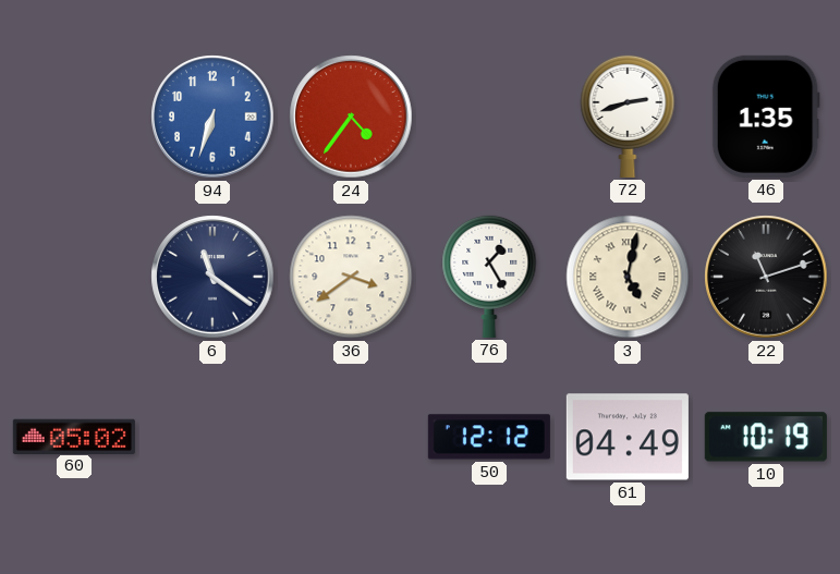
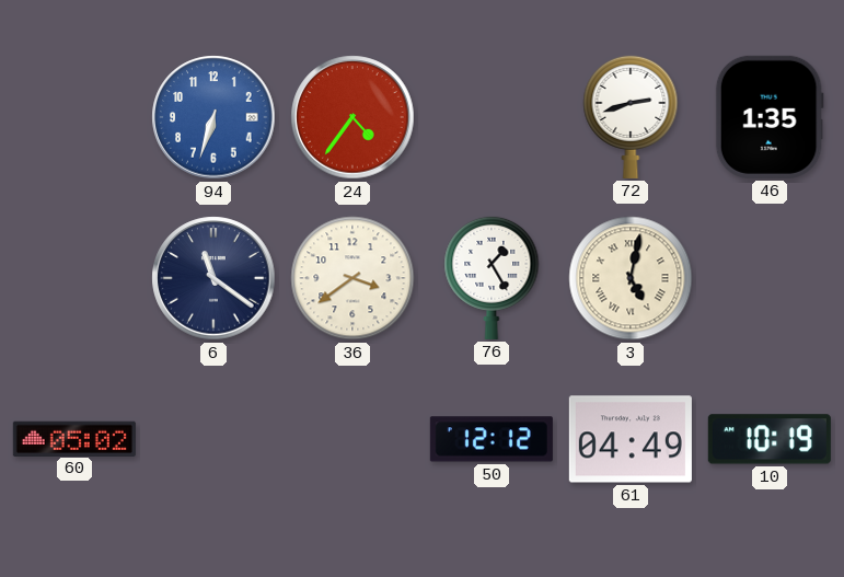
22: 11:12 -> none (766, 277)
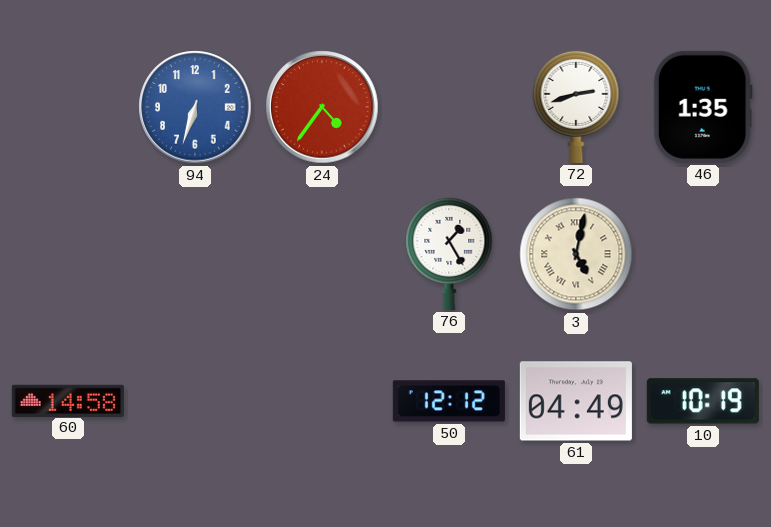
6: 11:21 -> none (213, 278)
36: 3:39 -> none (352, 278)
60: 05:02 -> 14:58 (68, 400)
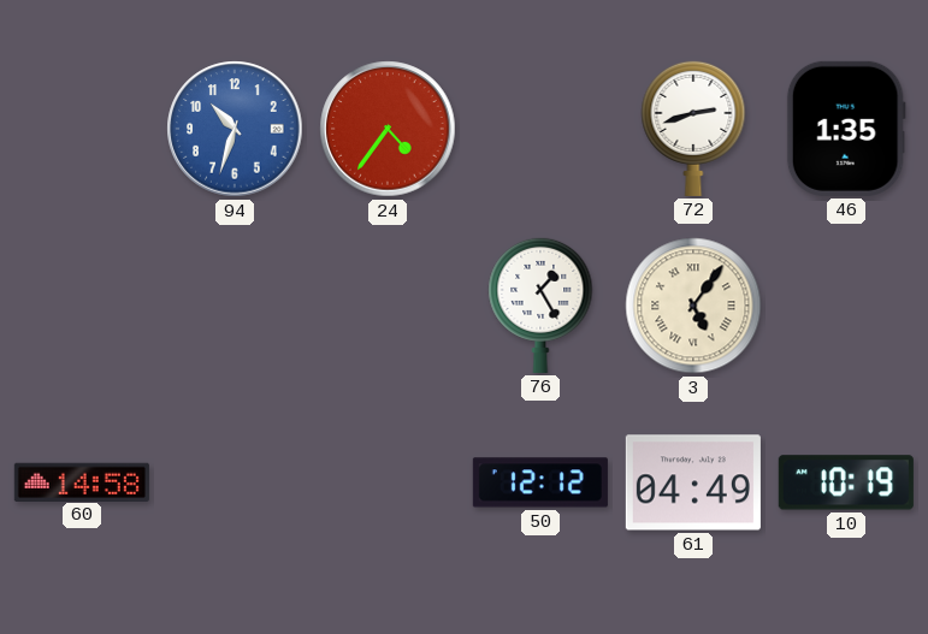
94: 6:33 -> 10:33 (235, 129)
3: 5:02 -> 5:06 (693, 306)
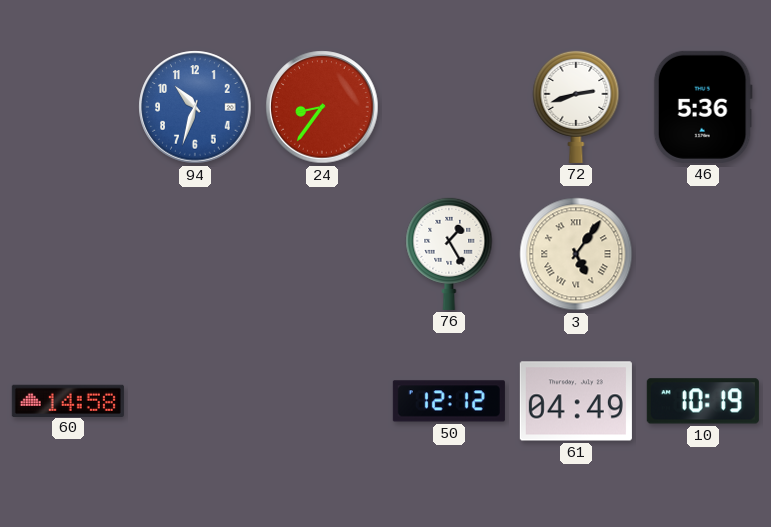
24: 4:36 -> 8:36 (322, 107)
46: 1:35 -> 5:36 (703, 107)
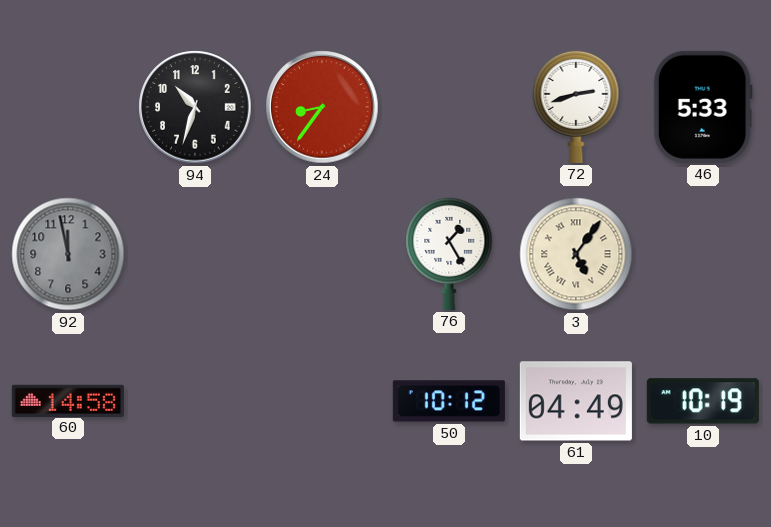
94 dial: blue -> black (195, 107)
46: 5:36 -> 5:33 (703, 107)
92: none -> 11:58 (68, 254)
50: 12:12 -> 10:12 (449, 401)
